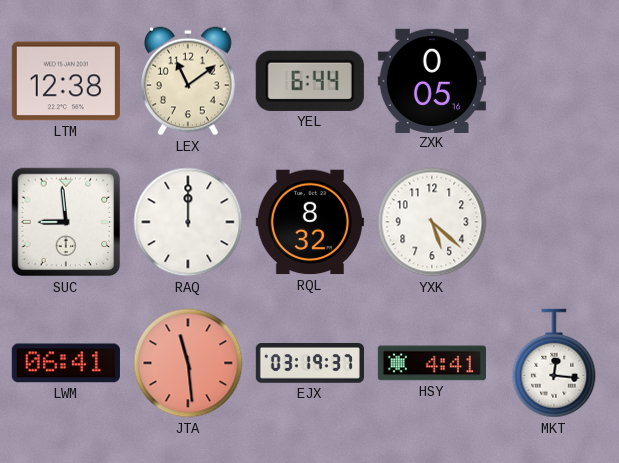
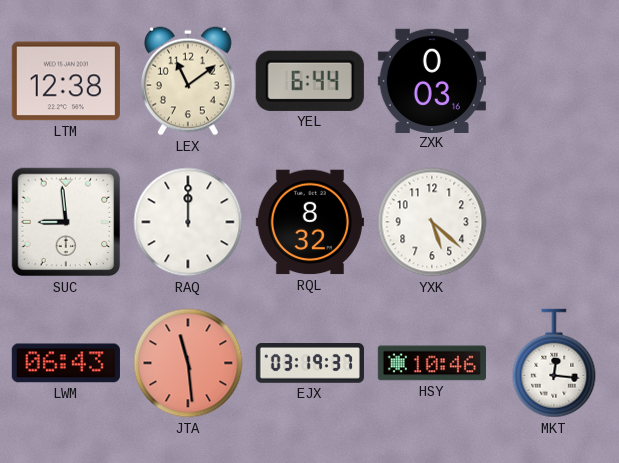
ZXK: 0:05 -> 0:03 (432, 80)
LWM: 06:41 -> 06:43 (66, 363)
HSY: 4:41 -> 10:46 (432, 363)
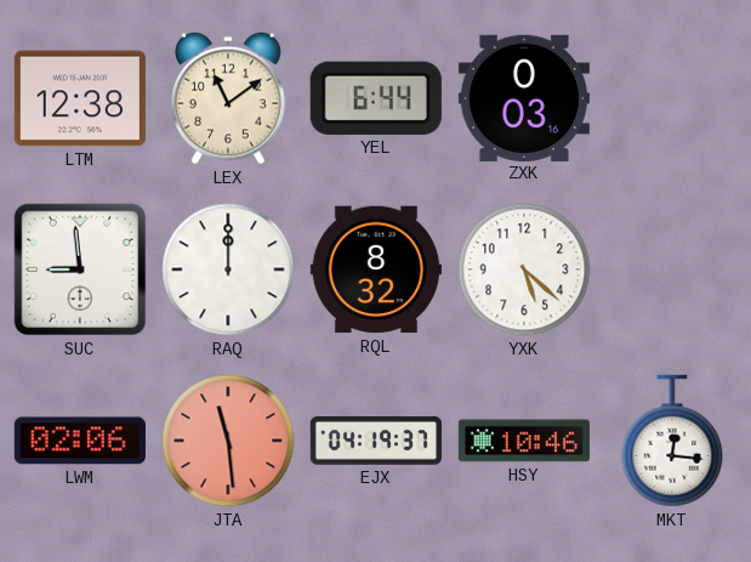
LWM: 06:43 -> 02:06 (80, 441)
EJX: 03:19 -> 04:19 (376, 442)
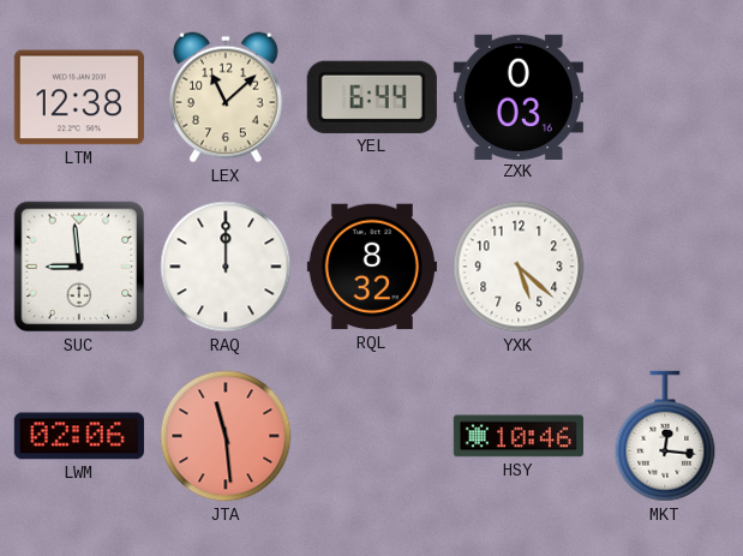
LEX: 11:09 -> 11:08 (227, 97)
EJX: 04:19 -> none (376, 442)
